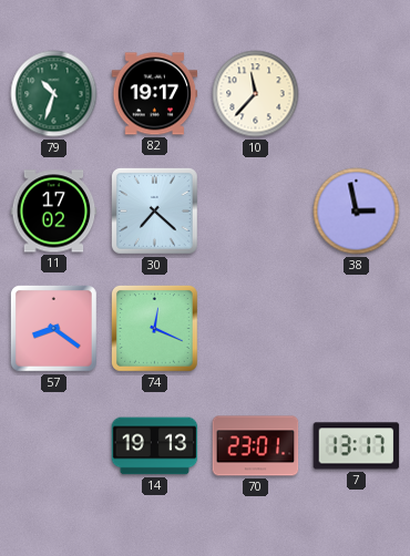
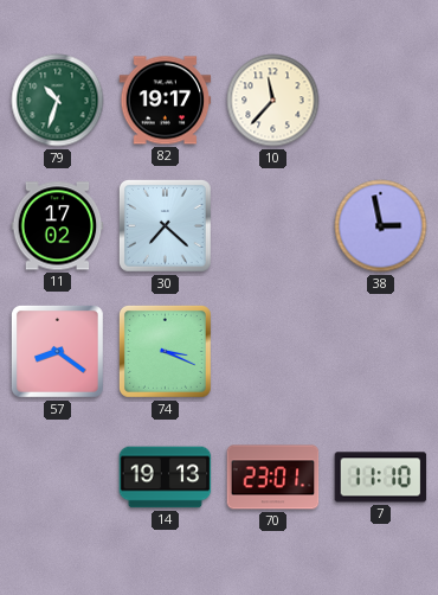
74: 12:19 -> 3:19 (165, 351)
7: 13:17 -> 11:10 (381, 478)
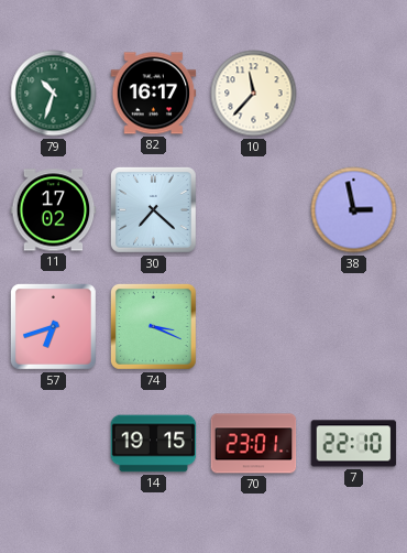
82: 19:17 -> 16:17 (154, 94)
57: 8:21 -> 6:42 (53, 326)
14: 19:13 -> 19:15 (154, 444)
7: 11:10 -> 22:10 (354, 444)
